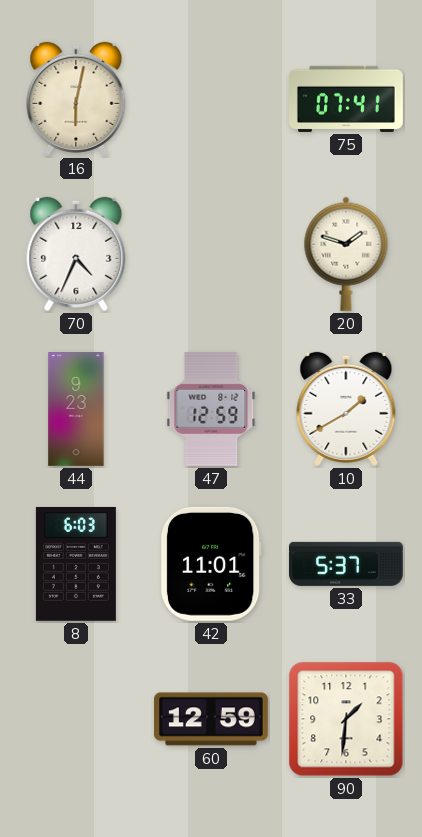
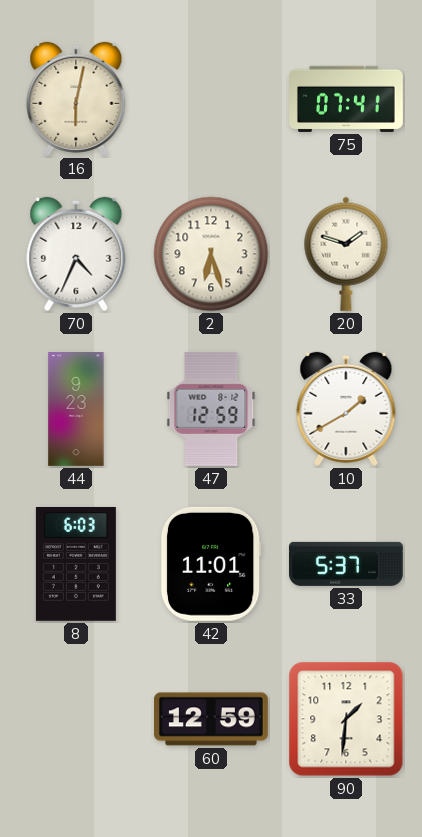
2: none -> 6:27 (211, 254)
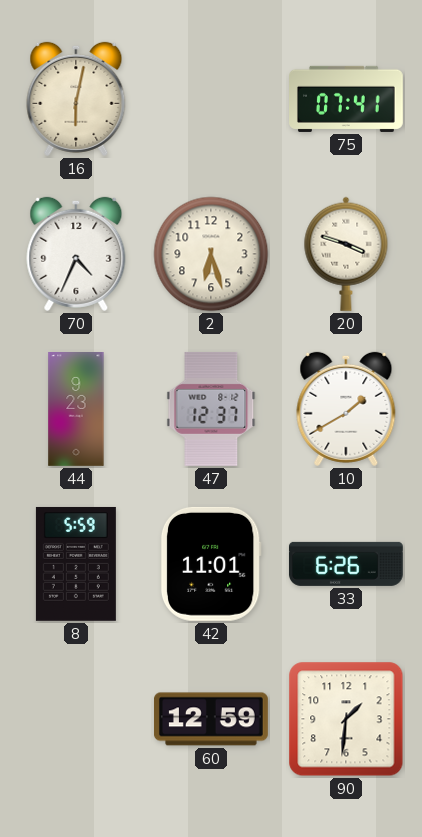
20: 1:48 -> 3:48 (346, 254)
47: 12:59 -> 12:37 (211, 409)
8: 6:03 -> 5:59 (76, 564)
33: 5:37 -> 6:26 (346, 564)
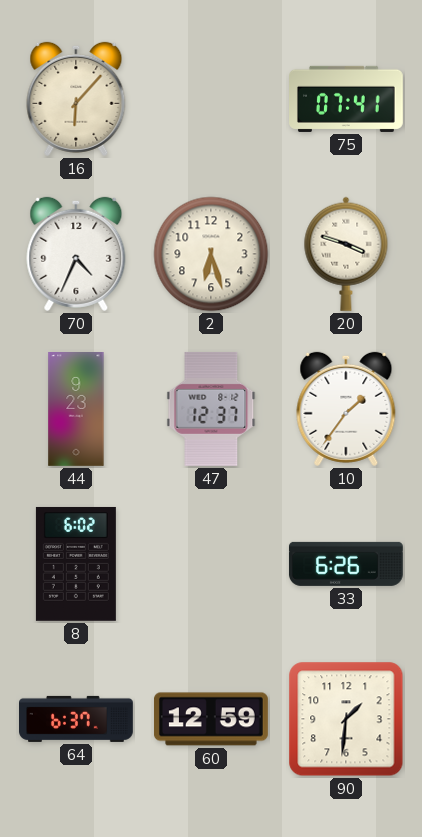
16: 6:02 -> 6:07 (76, 99)
10: 1:40 -> 1:36 (346, 409)
8: 5:59 -> 6:02 (76, 564)
42: 11:01 -> none (211, 564)
64: none -> 6:37 (77, 719)
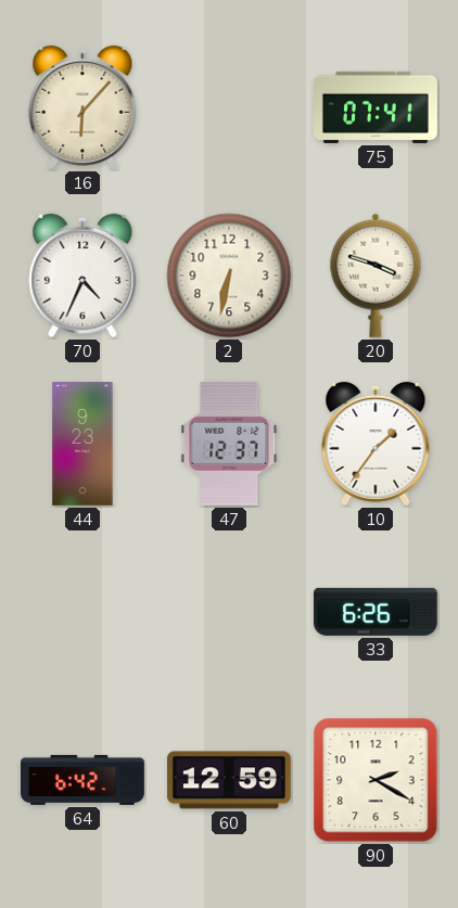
2: 6:27 -> 6:32 (229, 276)
8: 6:02 -> none (76, 564)
64: 6:37 -> 6:42 (84, 780)
90: 1:31 -> 2:20 (376, 780)
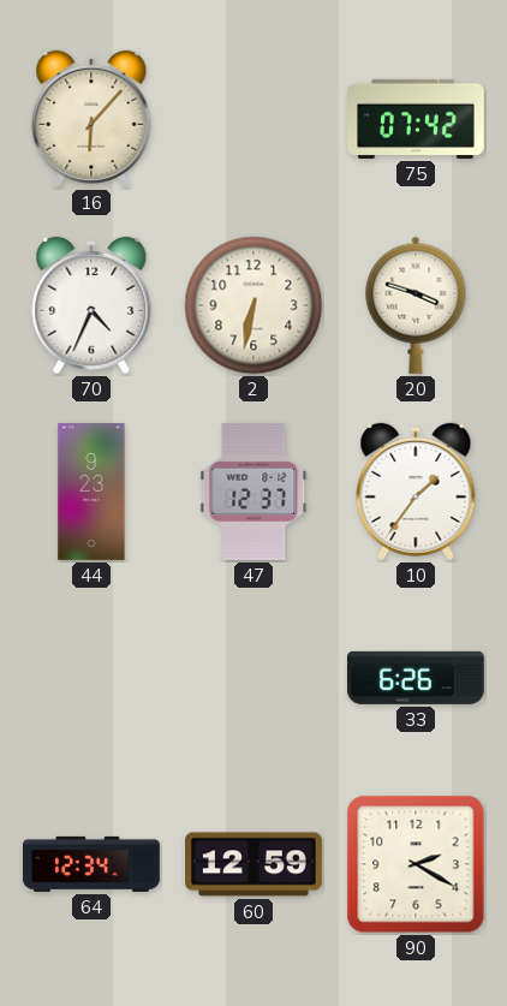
75: 07:41 -> 07:42 (417, 119)
64: 6:42 -> 12:34 (93, 864)
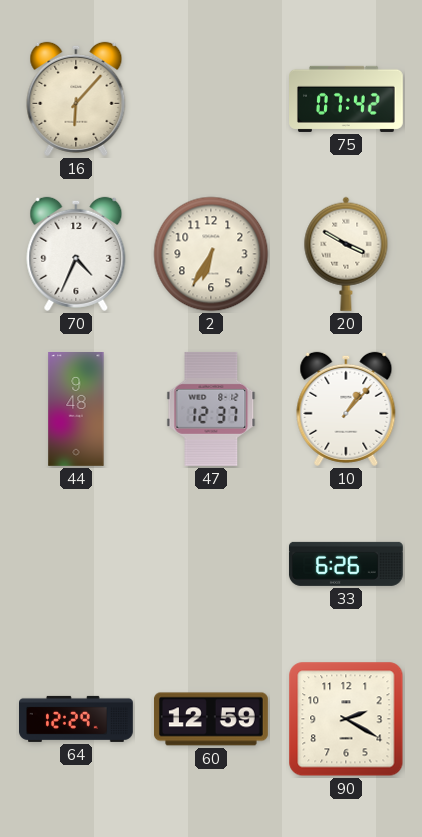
2: 6:32 -> 6:35 (211, 254)
20: 3:48 -> 3:50 (346, 254)
44: 9:23 -> 9:48 (76, 410)
10: 1:36 -> 1:07 (346, 409)
64: 12:34 -> 12:29 (77, 719)
